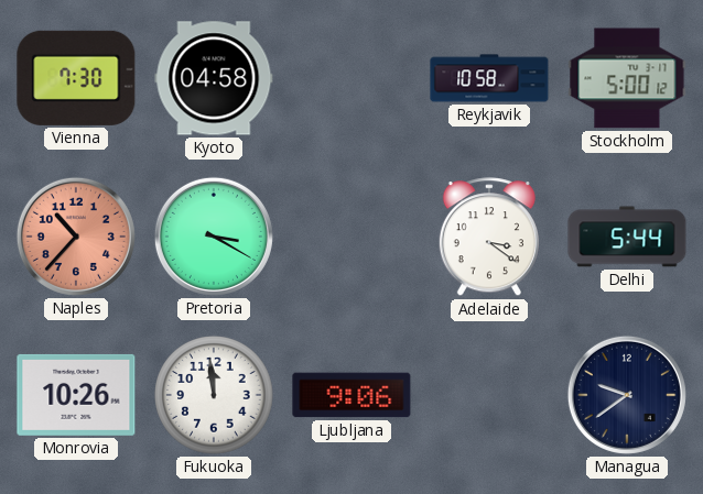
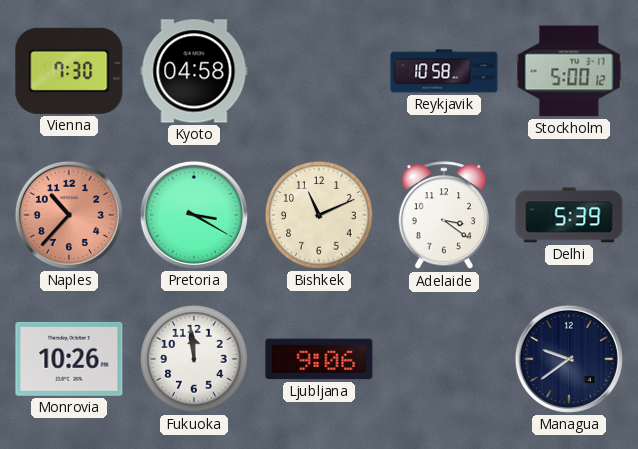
Bishkek: none -> 11:11 (319, 215)
Delhi: 5:44 -> 5:39 (569, 215)
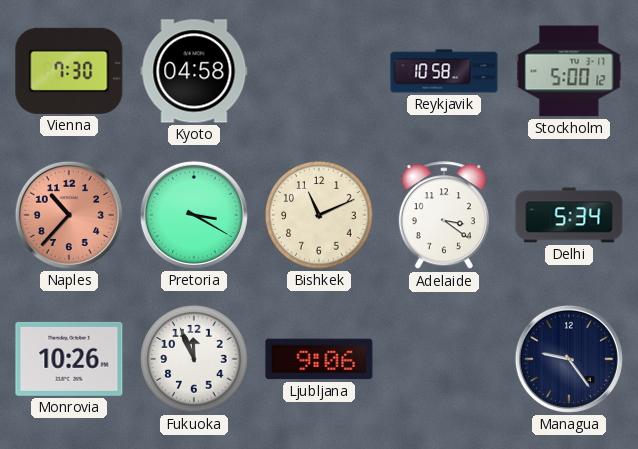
Delhi: 5:39 -> 5:34 (569, 215)
Fukuoka: 11:59 -> 11:56 (194, 359)
Managua: 9:39 -> 9:24 (569, 359)
